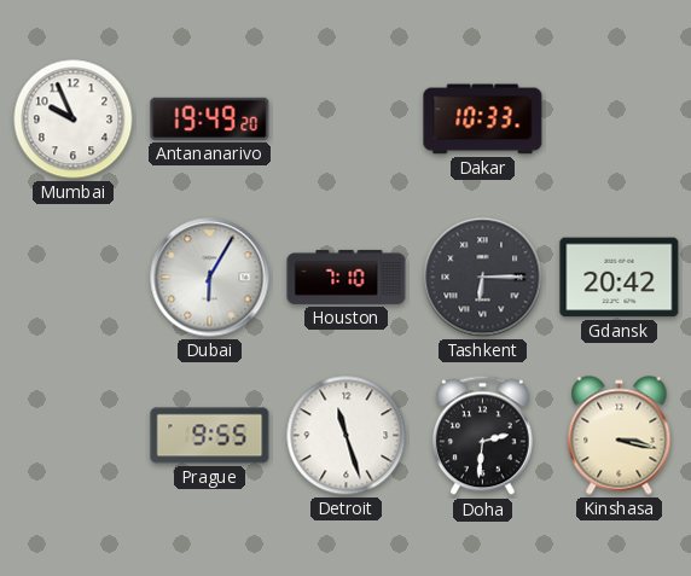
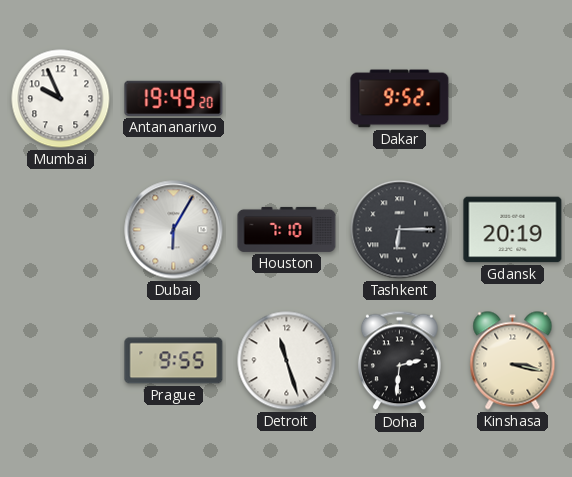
Dakar: 10:33 -> 9:52 (400, 99)
Gdansk: 20:42 -> 20:19 (513, 230)
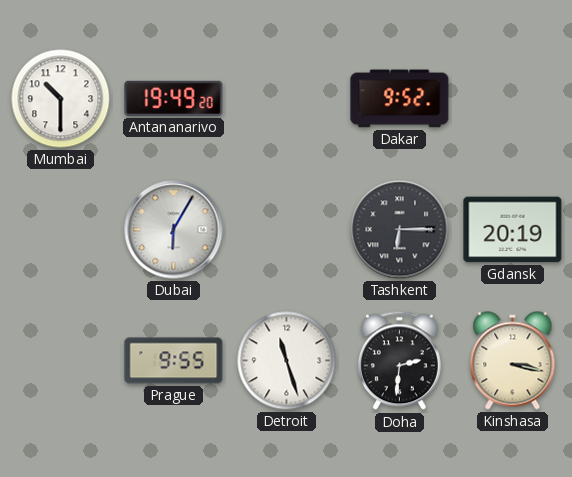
Mumbai: 9:56 -> 10:30 (61, 99)
Houston: 7:10 -> none (287, 229)
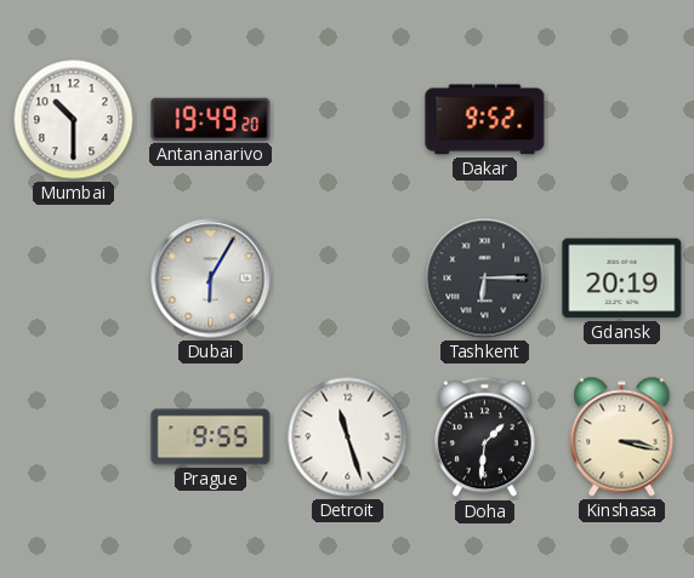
Doha: 2:31 -> 1:31 (484, 437)
